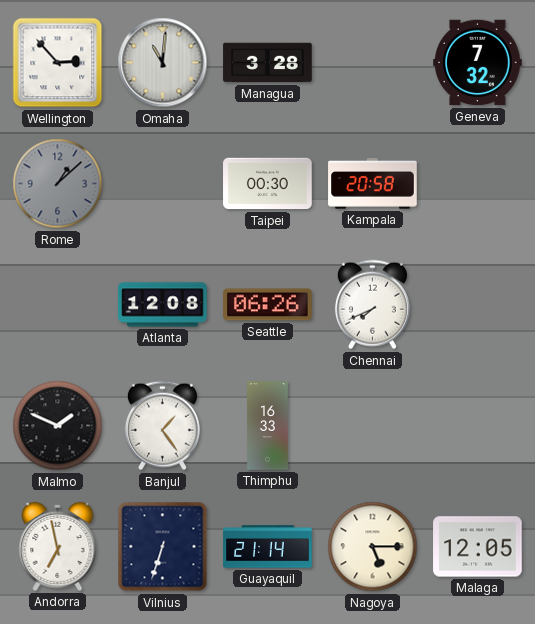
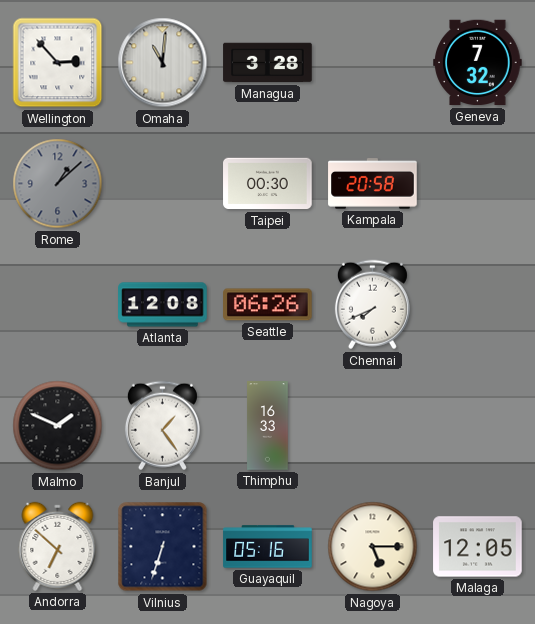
Andorra: 6:58 -> 6:52 (58, 546)
Guayaquil: 21:14 -> 05:16 (268, 547)
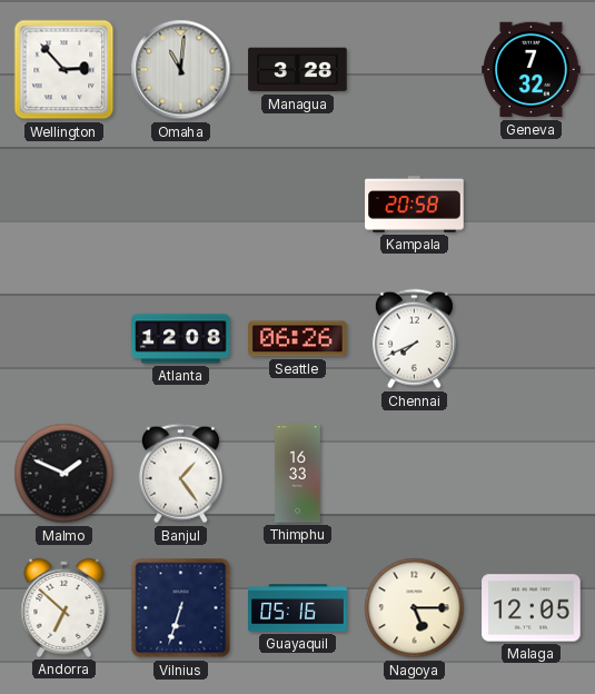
Rome: 1:08 -> none (58, 184)
Taipei: 00:30 -> none (268, 184)
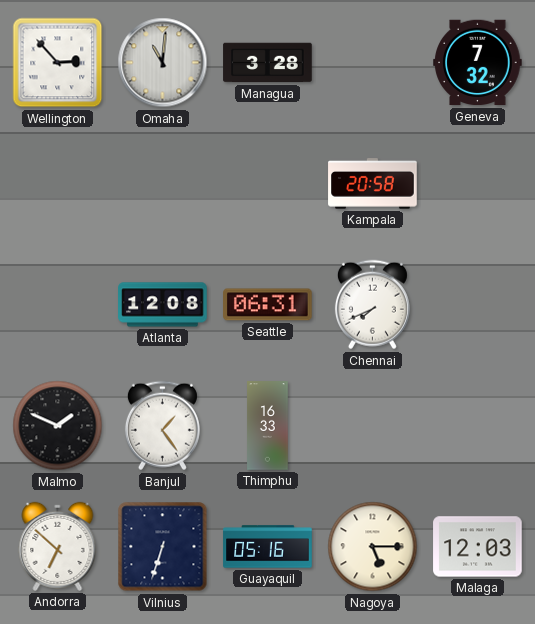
Seattle: 06:26 -> 06:31 (268, 305)
Malaga: 12:05 -> 12:03 (478, 547)
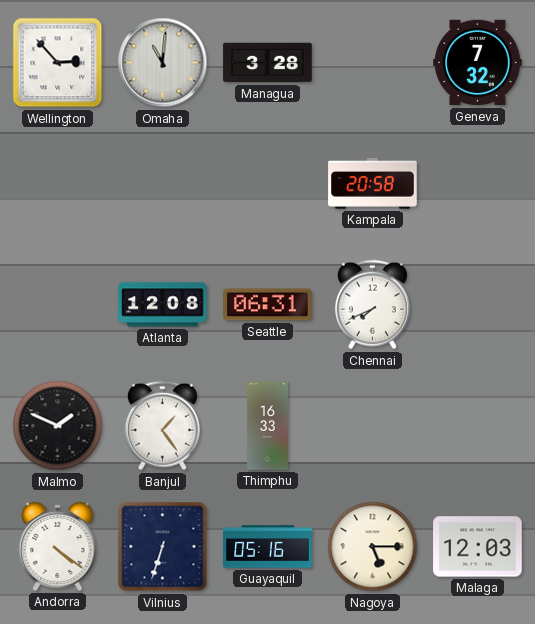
Andorra: 6:52 -> 4:21 (58, 546)
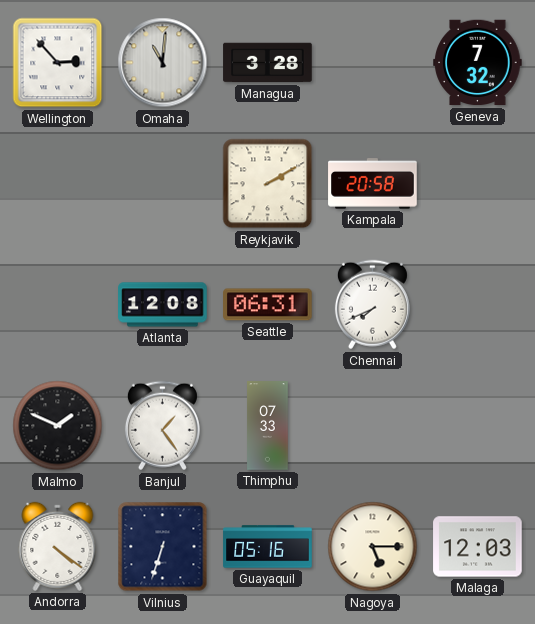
Reykjavik: none -> 2:10 (268, 184)
Thimphu: 16:33 -> 07:33 (268, 426)
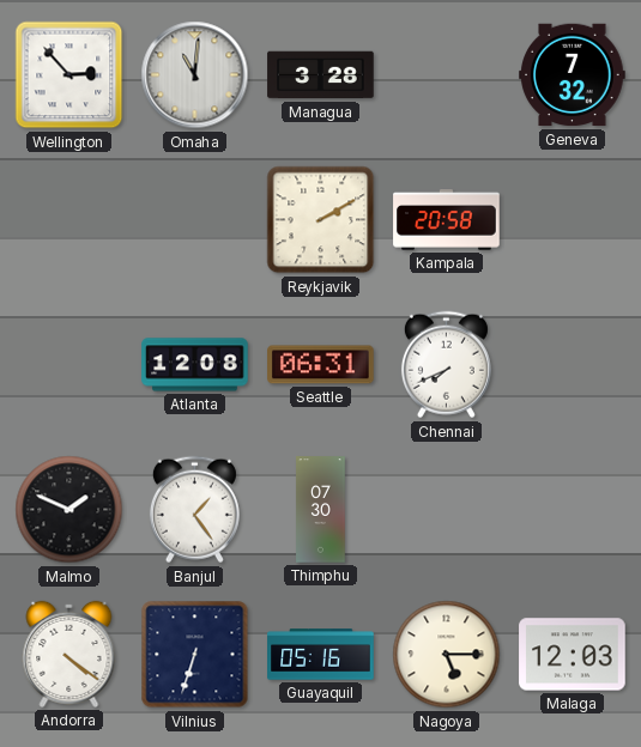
Thimphu: 07:33 -> 07:30 (321, 510)
